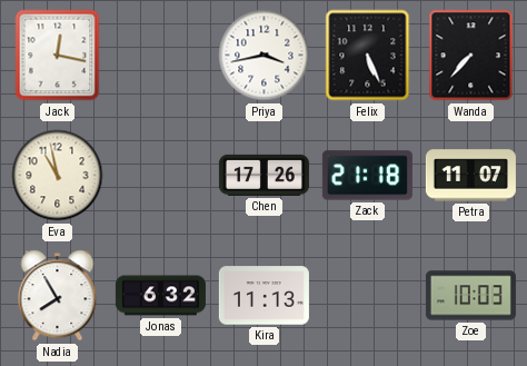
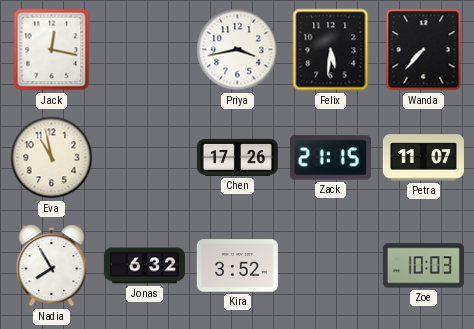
Felix: 5:26 -> 5:31 (331, 50)
Zack: 21:18 -> 21:15 (330, 158)
Kira: 11:13 -> 3:52 (237, 266)
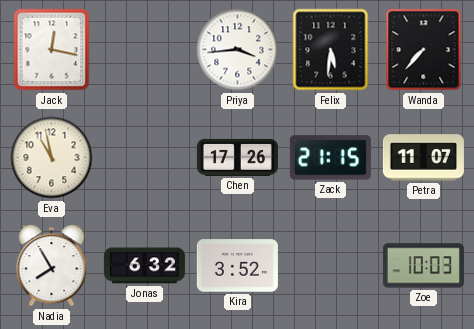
Priya: 3:43 -> 3:44 (238, 50)
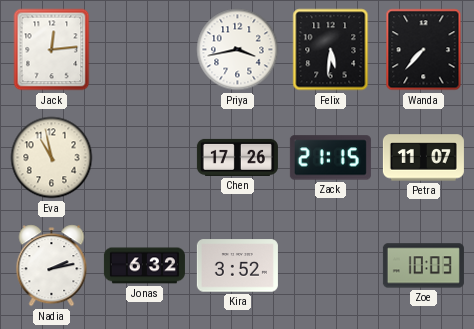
Jack: 12:17 -> 12:14 (52, 50)
Priya: 3:44 -> 3:43 (238, 50)
Nadia: 7:55 -> 2:13 (52, 266)
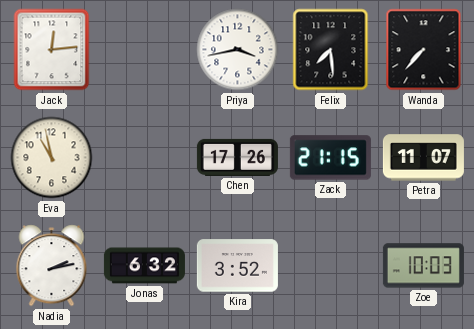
Felix: 5:31 -> 7:29 (331, 50)
